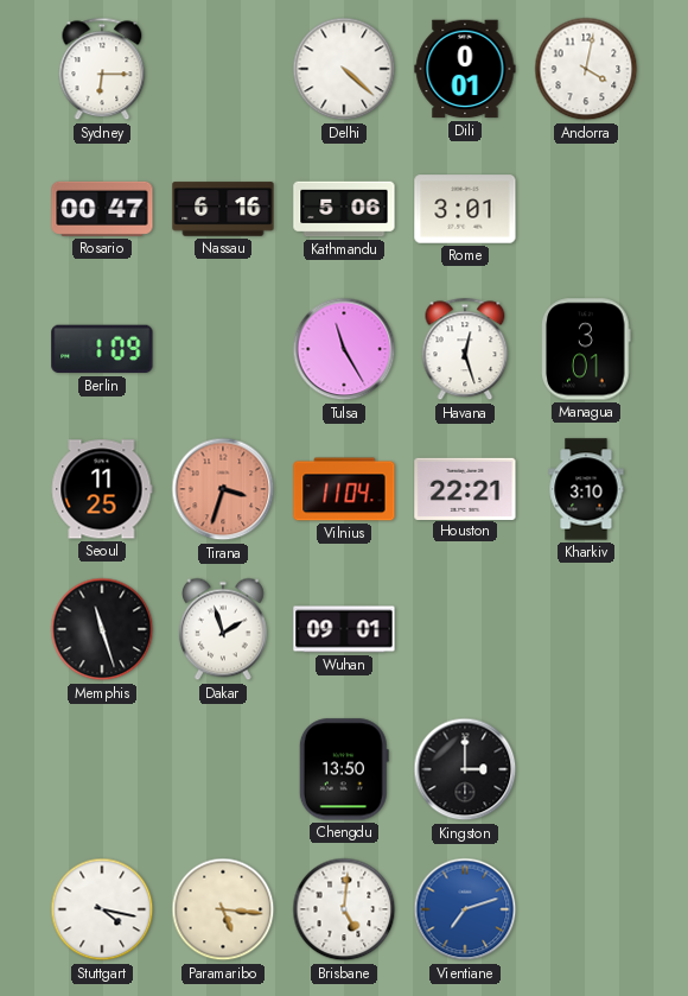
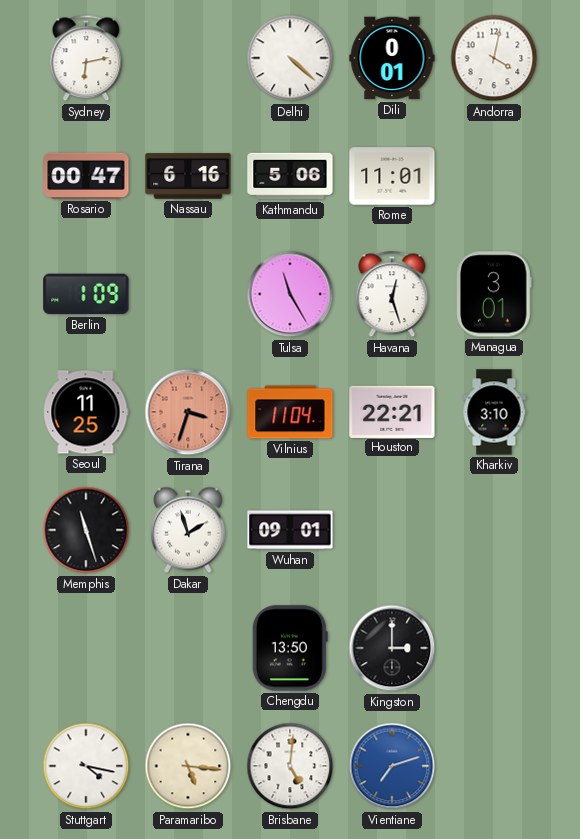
Sydney: 6:15 -> 6:13 (86, 58)
Rome: 3:01 -> 11:01 (392, 176)
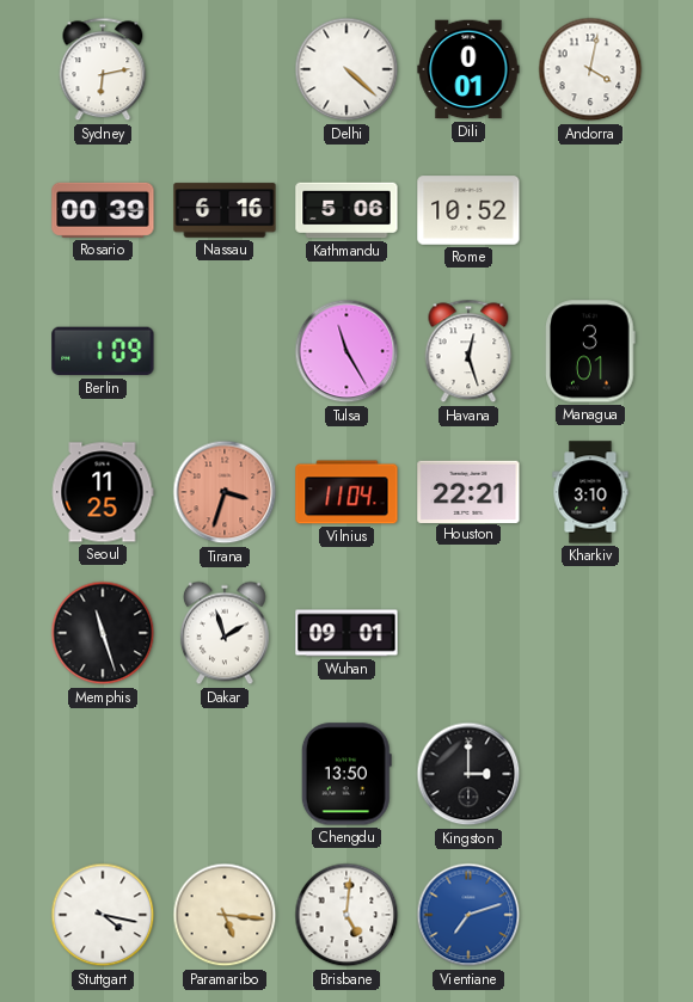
Rosario: 00:47 -> 00:39 (103, 210)
Rome: 11:01 -> 10:52 (468, 210)
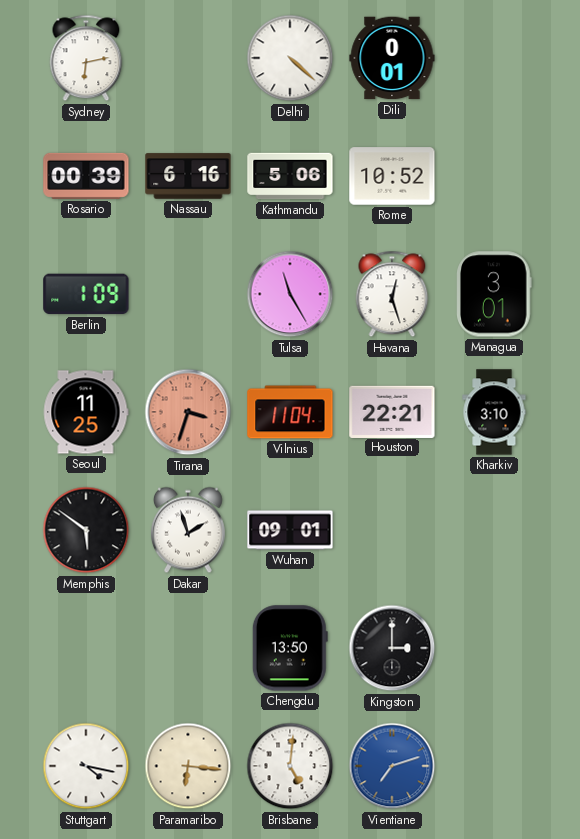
Andorra: 4:02 -> none (590, 69)
Memphis: 11:27 -> 5:51 (86, 530)
Paramaribo: 5:16 -> 6:16 (188, 766)
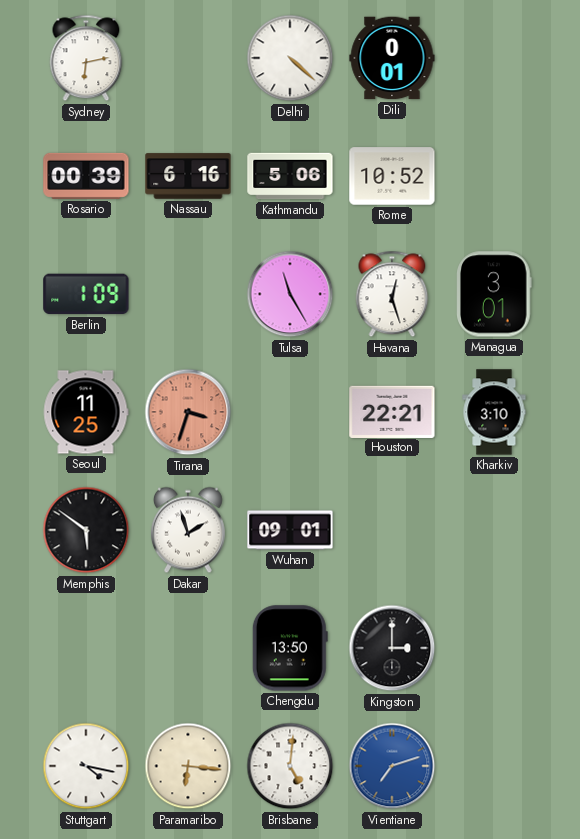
Vilnius: 11:04 -> none (290, 412)
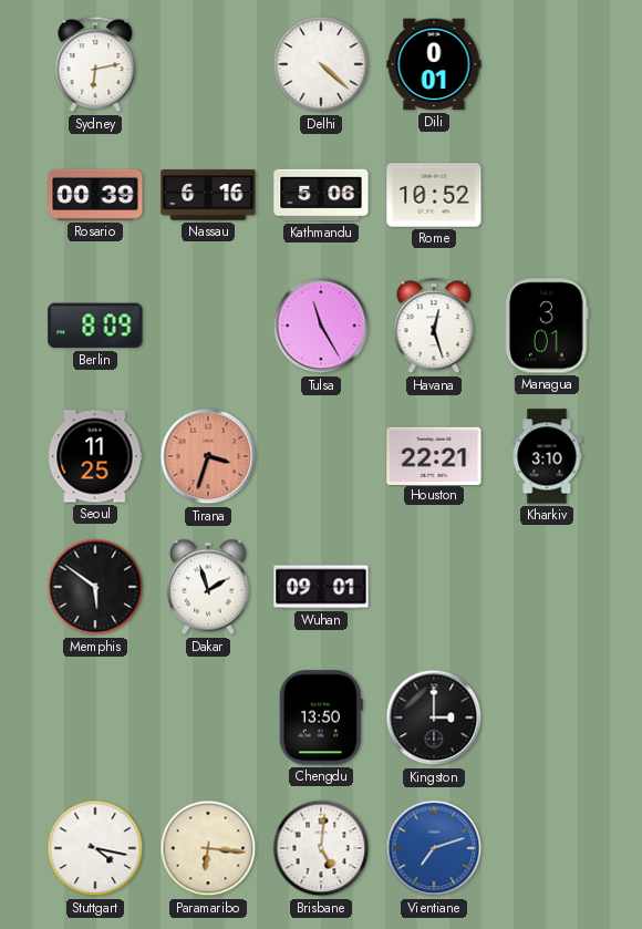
Berlin: 1:09 -> 8:09 (95, 326)
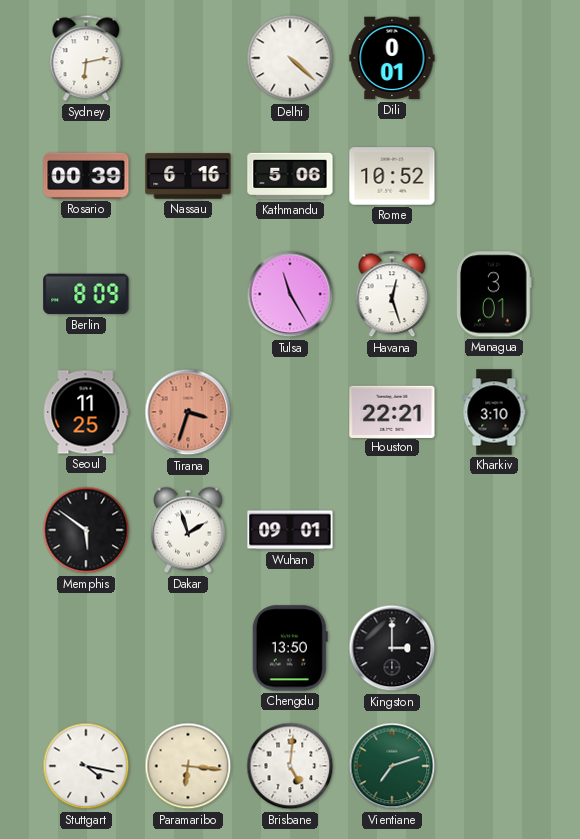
Vientiane dial: blue -> green (392, 766)
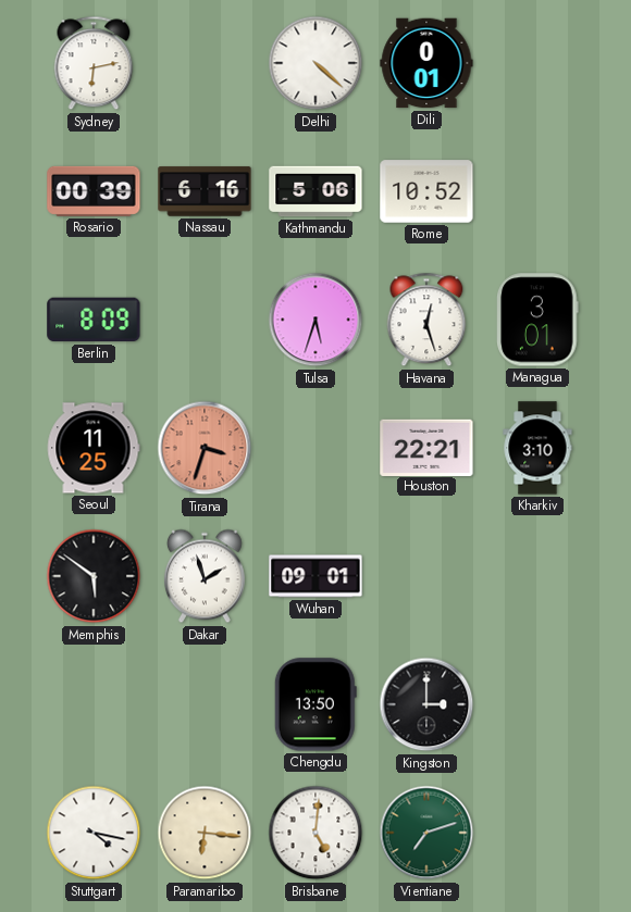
Tulsa: 11:25 -> 5:33 (315, 320)
